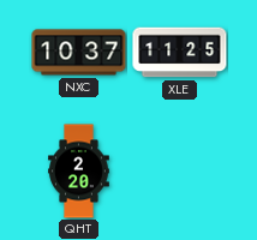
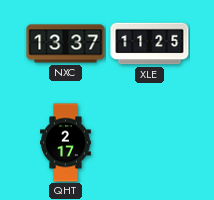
NXC: 10:37 -> 13:37 (66, 44)
QHT: 2:20 -> 2:17 (66, 143)
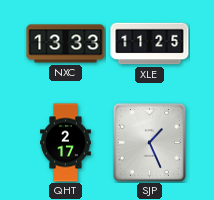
NXC: 13:37 -> 13:33 (66, 44)
SJP: none -> 1:26 (149, 142)
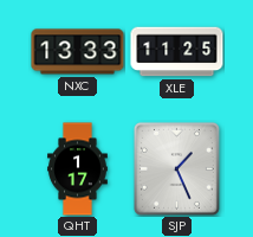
QHT: 2:17 -> 1:17 (78, 169)
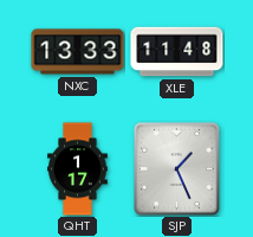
XLE: 11:25 -> 11:48 (177, 52)
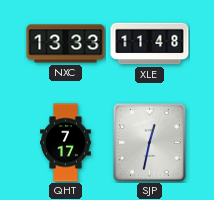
QHT: 1:17 -> 7:17 (66, 143)
SJP: 1:26 -> 12:32 (149, 142)
